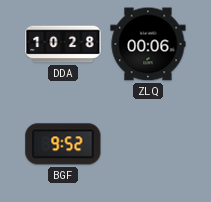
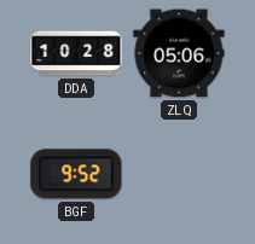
ZLQ: 00:06 -> 05:06 (179, 53)
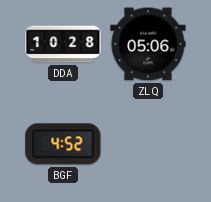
BGF: 9:52 -> 4:52 (63, 144)
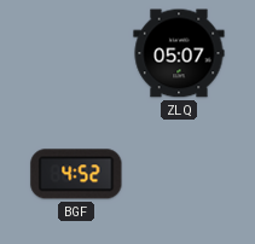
DDA: 10:28 -> none (63, 44)
ZLQ: 05:06 -> 05:07 (179, 53)
